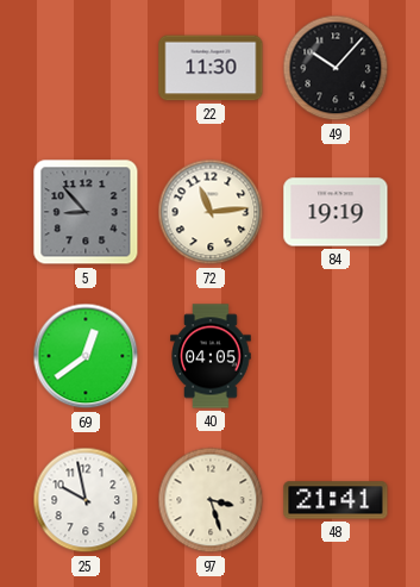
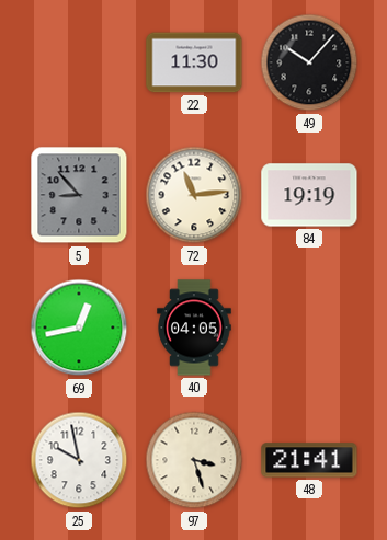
69: 12:39 -> 12:43 (79, 328)
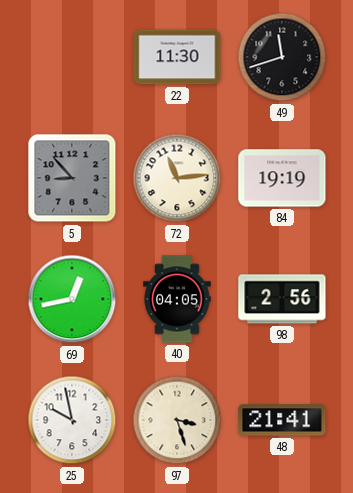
49: 10:07 -> 11:42 (282, 57)
98: none -> 2:56 (282, 299)
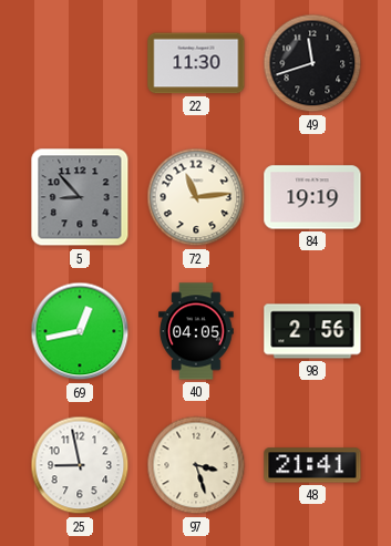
25: 9:58 -> 8:58 (80, 465)
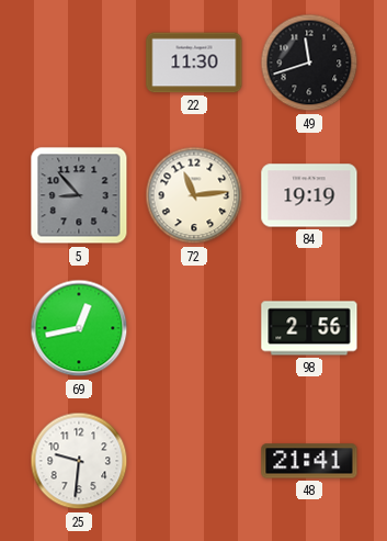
40: 04:05 -> none (196, 331)
25: 8:58 -> 9:31 (79, 461)
97: 3:27 -> none (196, 465)
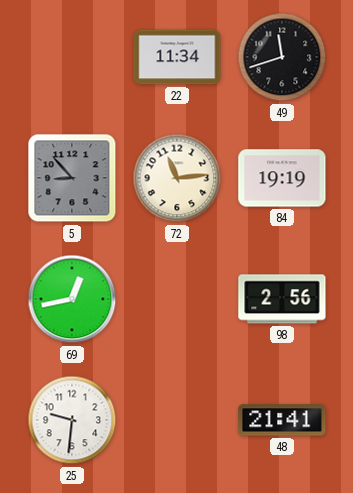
22: 11:30 -> 11:34 (177, 57)
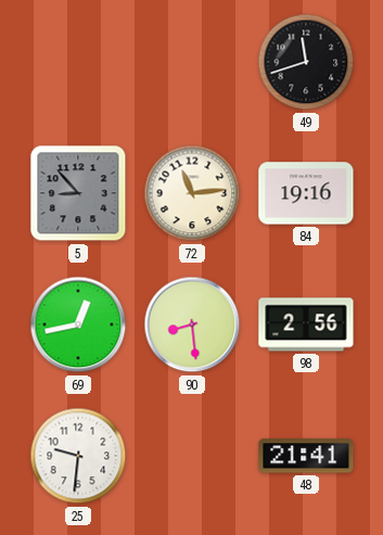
22: 11:34 -> none (177, 57)
84: 19:19 -> 19:16 (306, 193)
90: none -> 8:29 (192, 324)
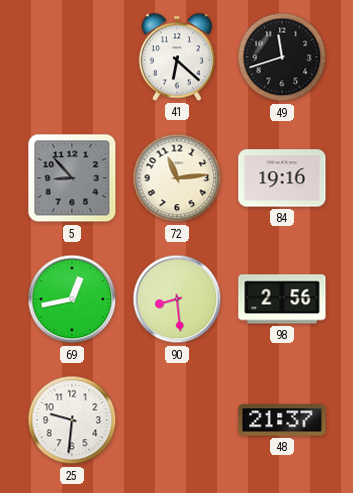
41: none -> 6:22 (177, 57)
48: 21:41 -> 21:37 (282, 420)
